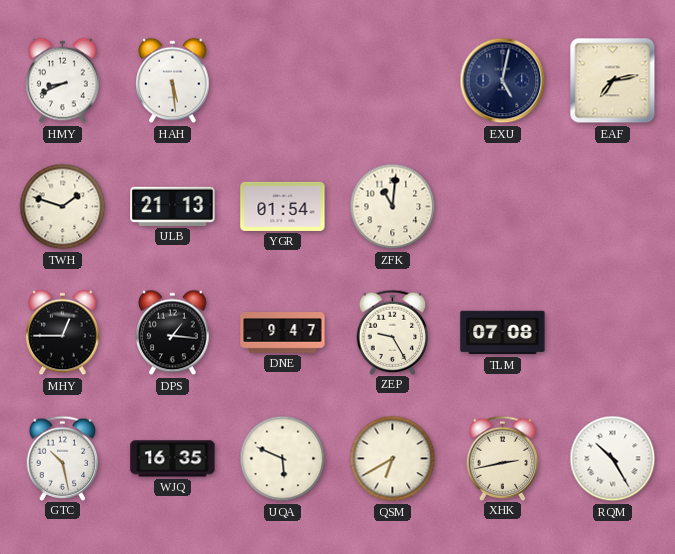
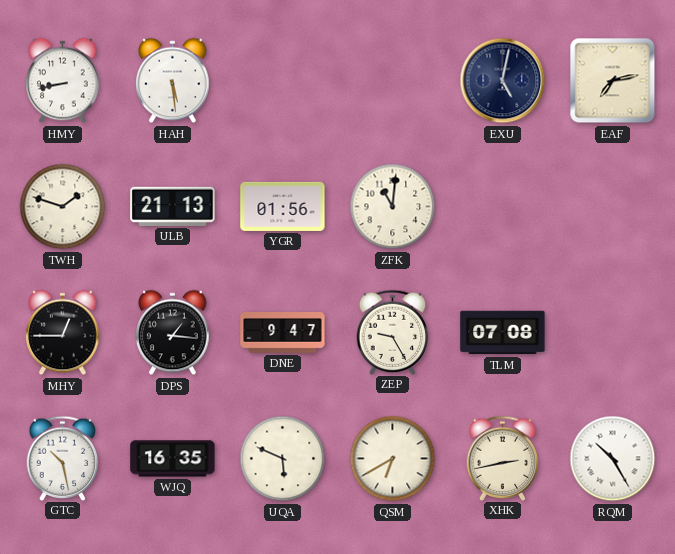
HMY: 8:41 -> 8:43 (63, 81)
YGR: 01:54 -> 01:56 (283, 206)
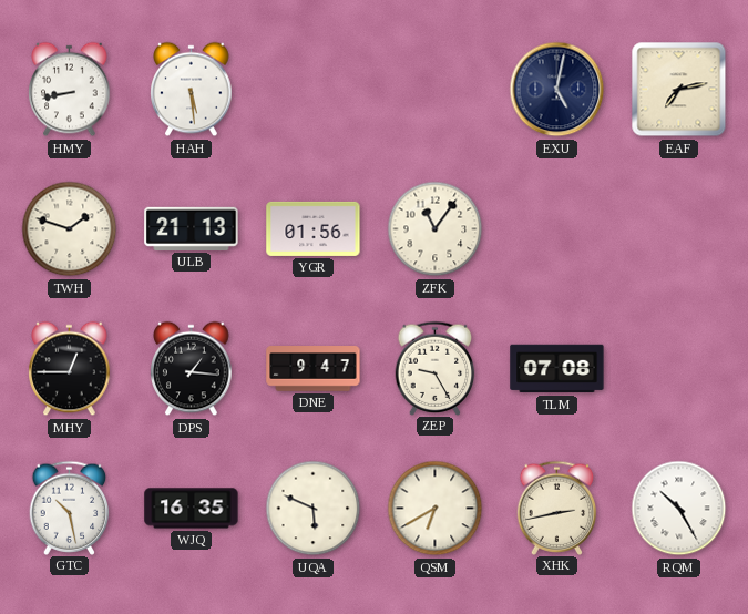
ZFK: 11:01 -> 11:06 (436, 229)
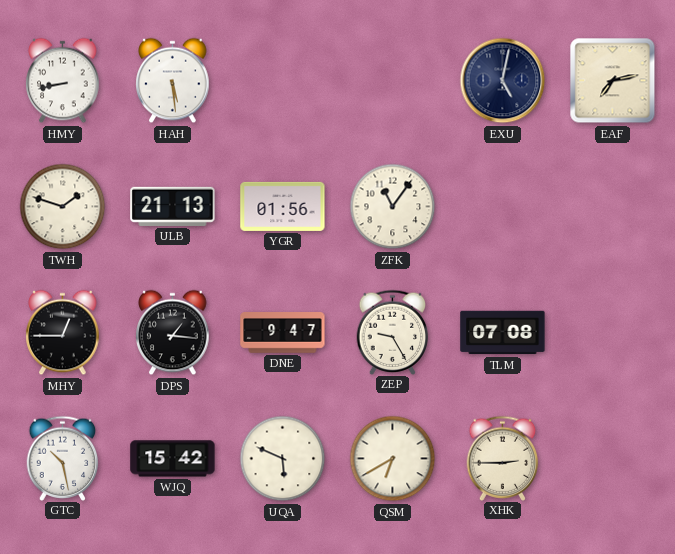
WJQ: 16:35 -> 15:42 (173, 459)
XHK: 2:43 -> 2:45 (503, 458)
RQM: 10:25 -> none (679, 509)
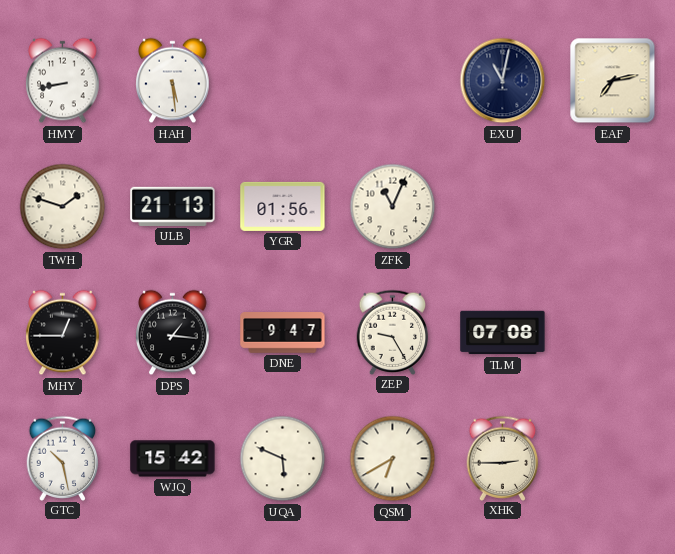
EXU: 5:02 -> 11:02 (503, 81)
ZFK: 11:06 -> 11:04 (393, 207)
